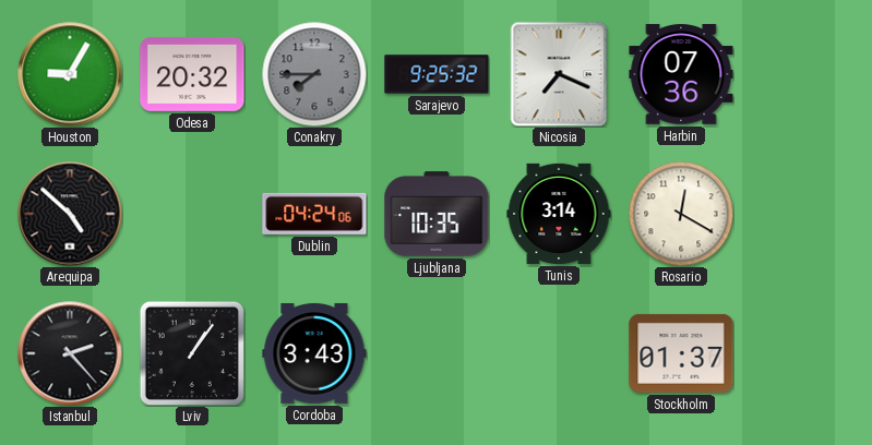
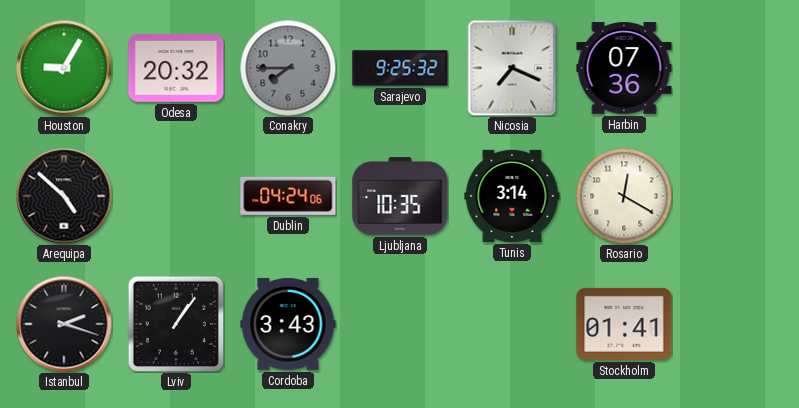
Istanbul: 2:23 -> 2:18 (64, 324)
Stockholm: 01:37 -> 01:41 (624, 324)
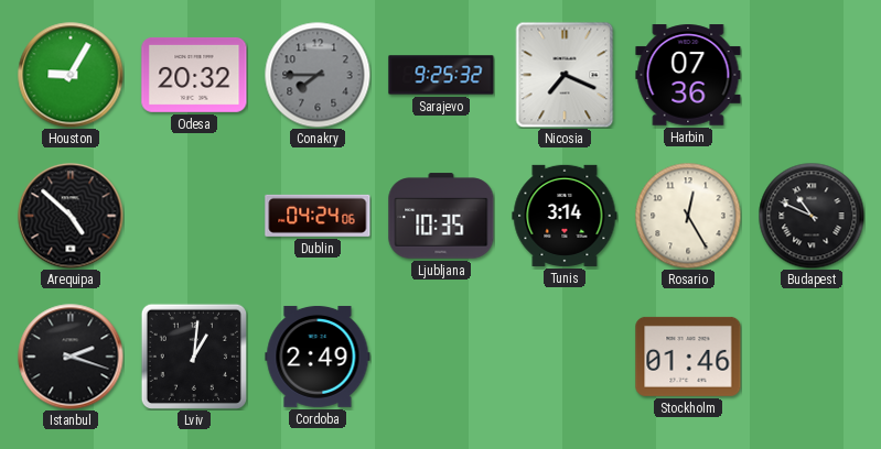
Rosario: 12:20 -> 12:25 (688, 216)
Budapest: none -> 10:49 (812, 216)
Lviv: 1:06 -> 1:01 (193, 355)
Cordoba: 3:43 -> 2:49 (318, 357)
Stockholm: 01:41 -> 01:46 (688, 357)
